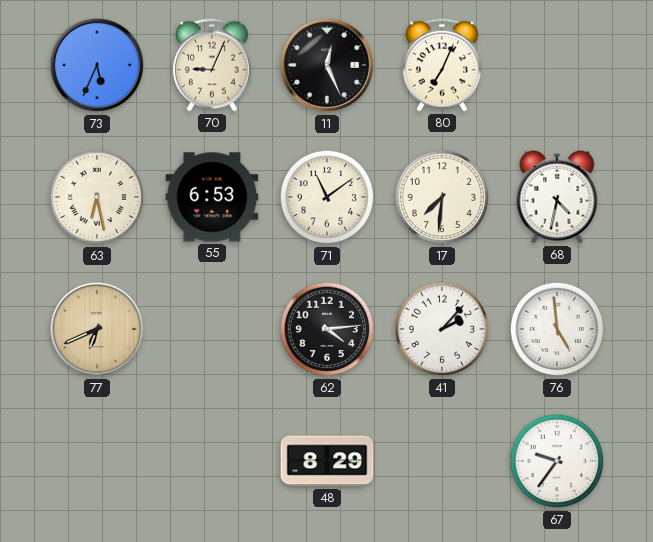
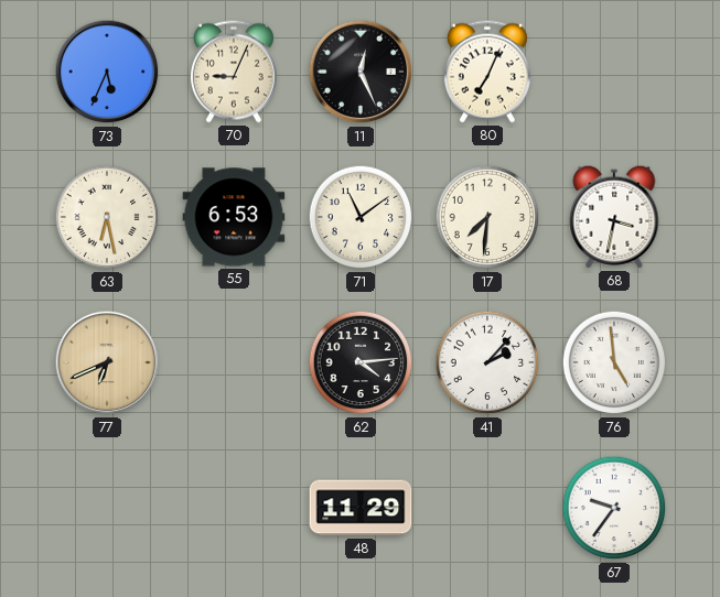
68: 4:32 -> 3:32 (614, 217)
48: 8:29 -> 11:29 (361, 508)
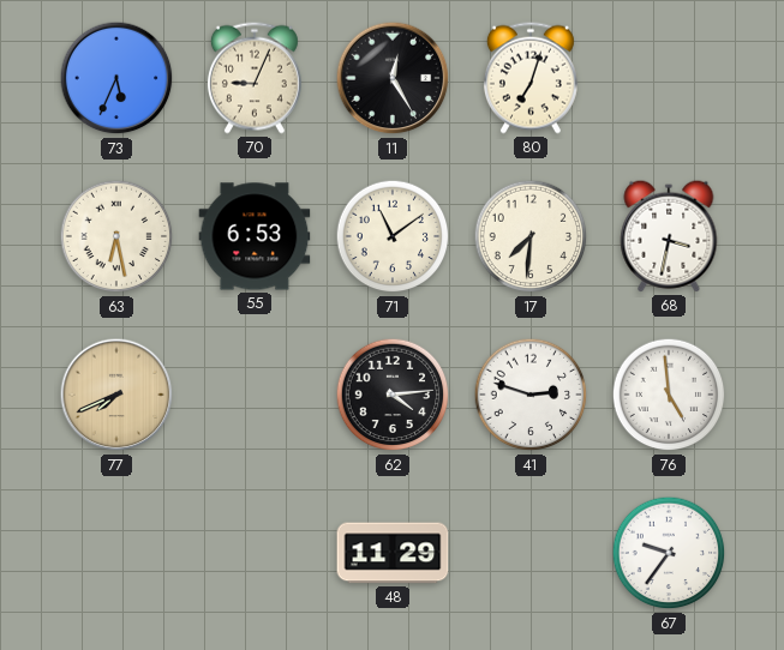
11: 12:26 -> 12:25 (393, 78)
80: 7:04 -> 7:03 (531, 78)
77: 6:41 -> 7:41 (116, 395)
41: 2:07 -> 2:48 (531, 395)
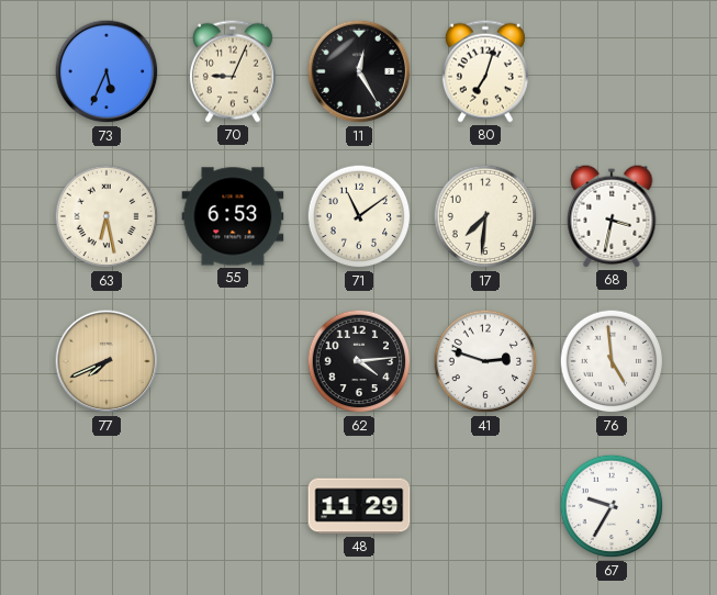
67: 9:36 -> 9:35 (612, 506)
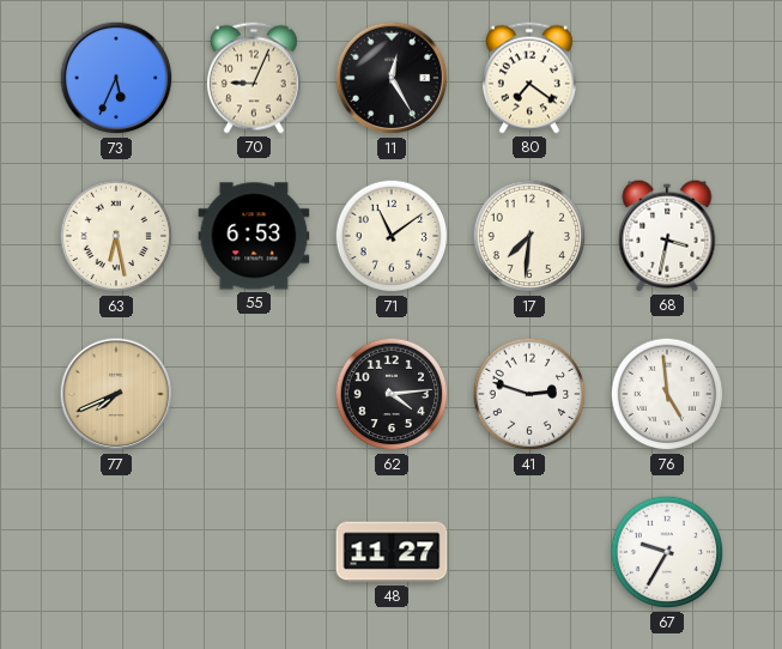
80: 7:03 -> 7:21 (529, 78)
48: 11:29 -> 11:27 (392, 552)
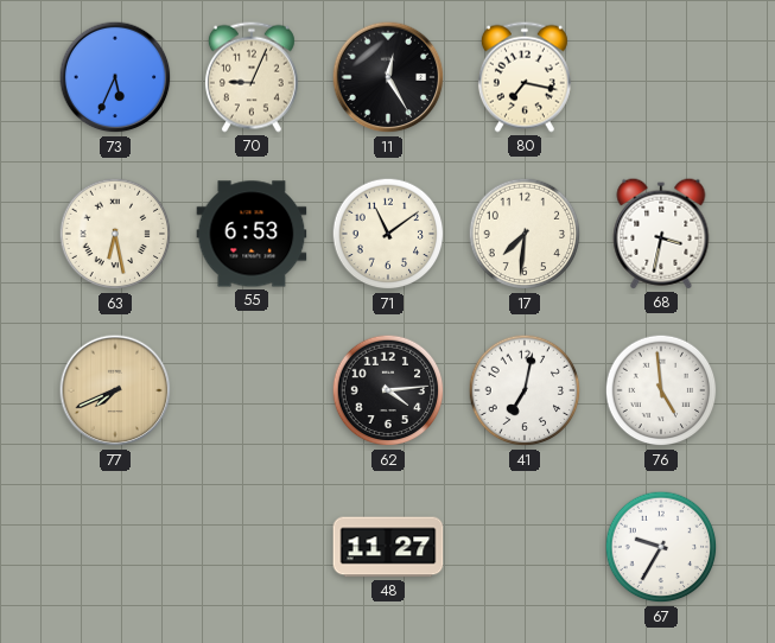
80: 7:21 -> 7:17 (525, 77)
41: 2:48 -> 7:02 (525, 390)
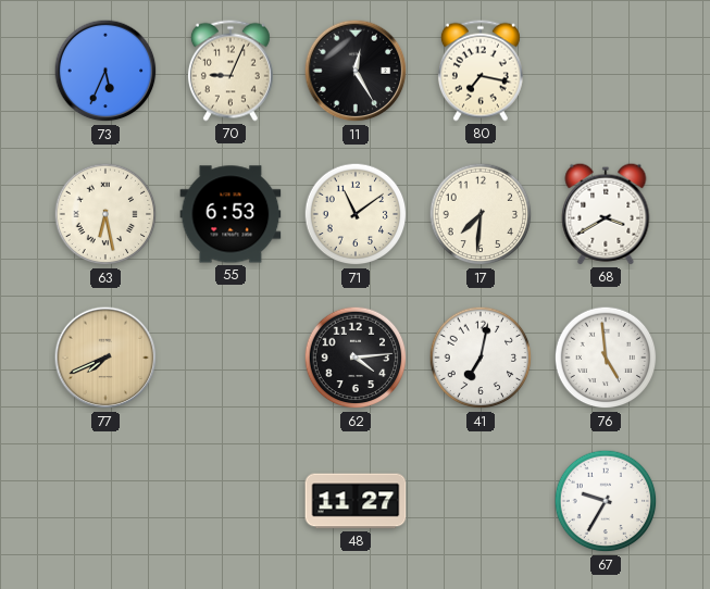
68: 3:32 -> 3:40 (606, 214)
